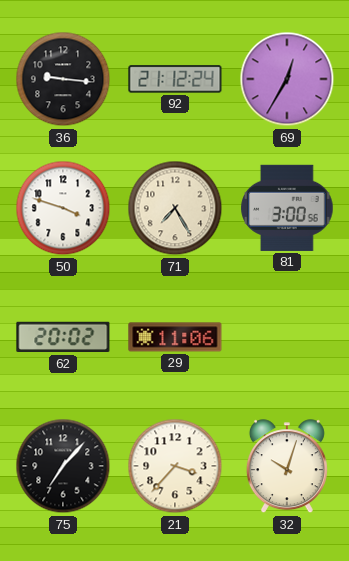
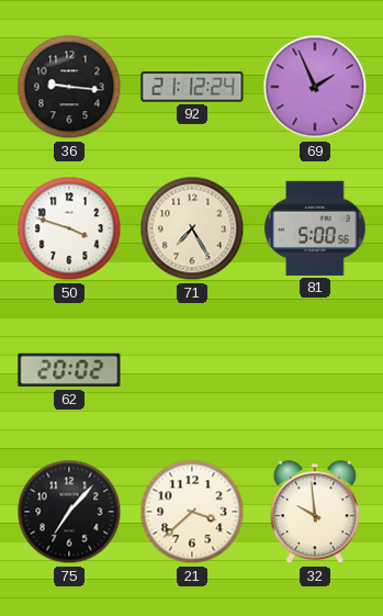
69: 12:35 -> 1:56 (315, 87)
81: 3:00 -> 5:00 (315, 228)
29: 11:06 -> none (175, 337)
21: 3:37 -> 3:38 (192, 512)
32: 10:03 -> 9:59 (315, 513)
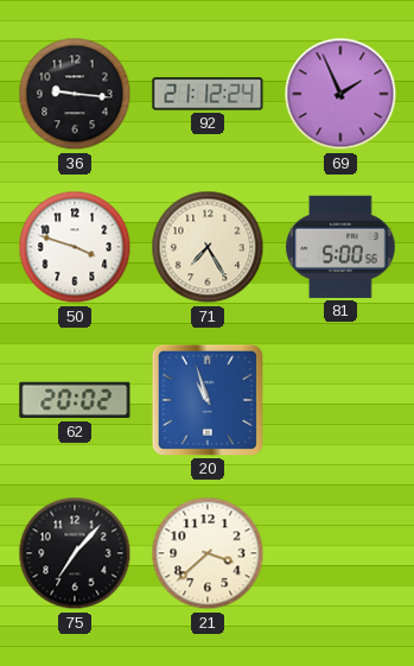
20: none -> 10:57 (208, 400)
32: 9:59 -> none (315, 513)
